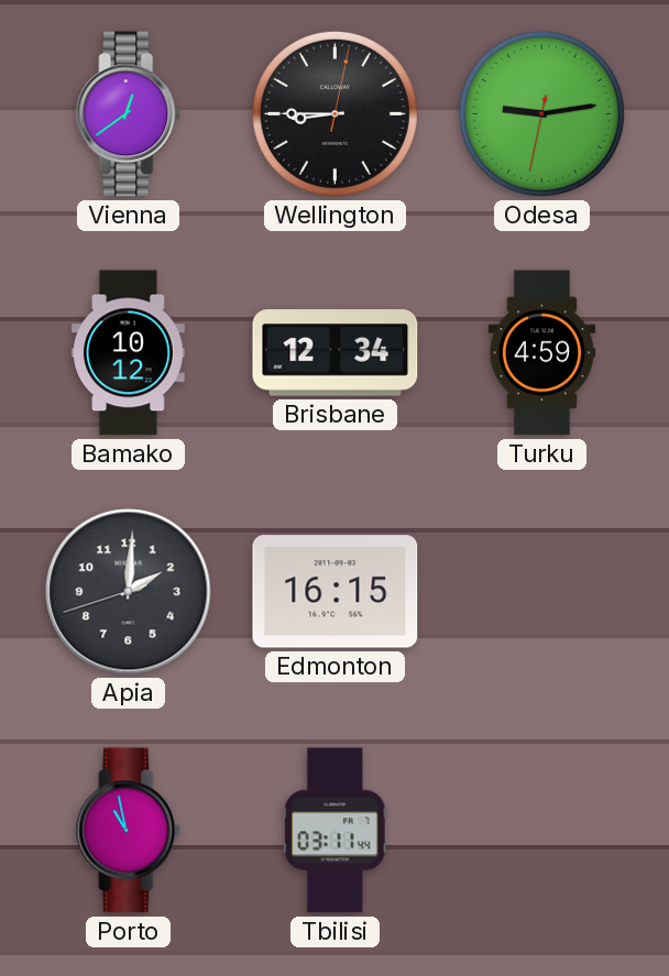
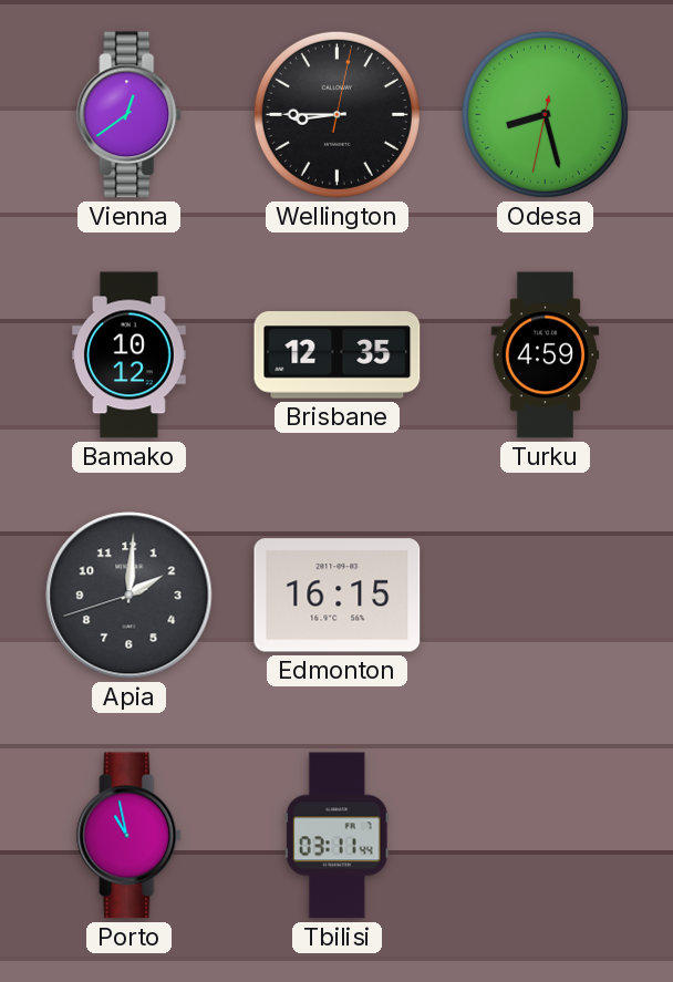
Odesa: 9:13 -> 8:27 (545, 114)
Brisbane: 12:34 -> 12:35 (338, 355)
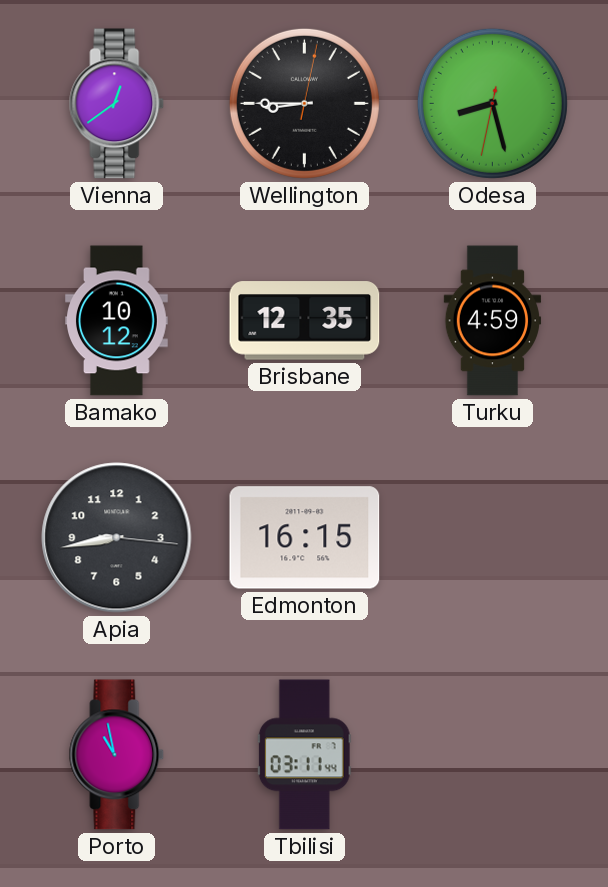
Apia: 2:00 -> 8:43 (117, 538)
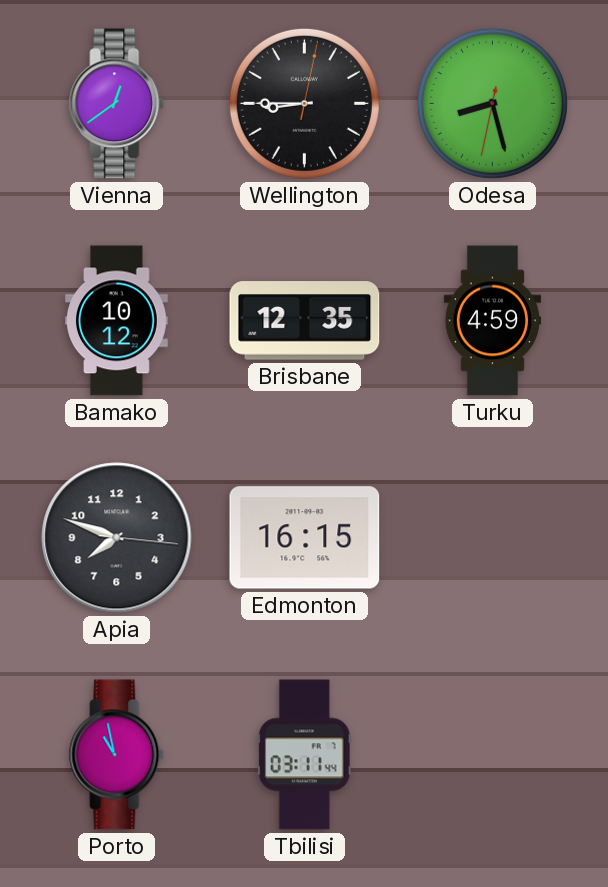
Apia: 8:43 -> 7:48 (117, 538)
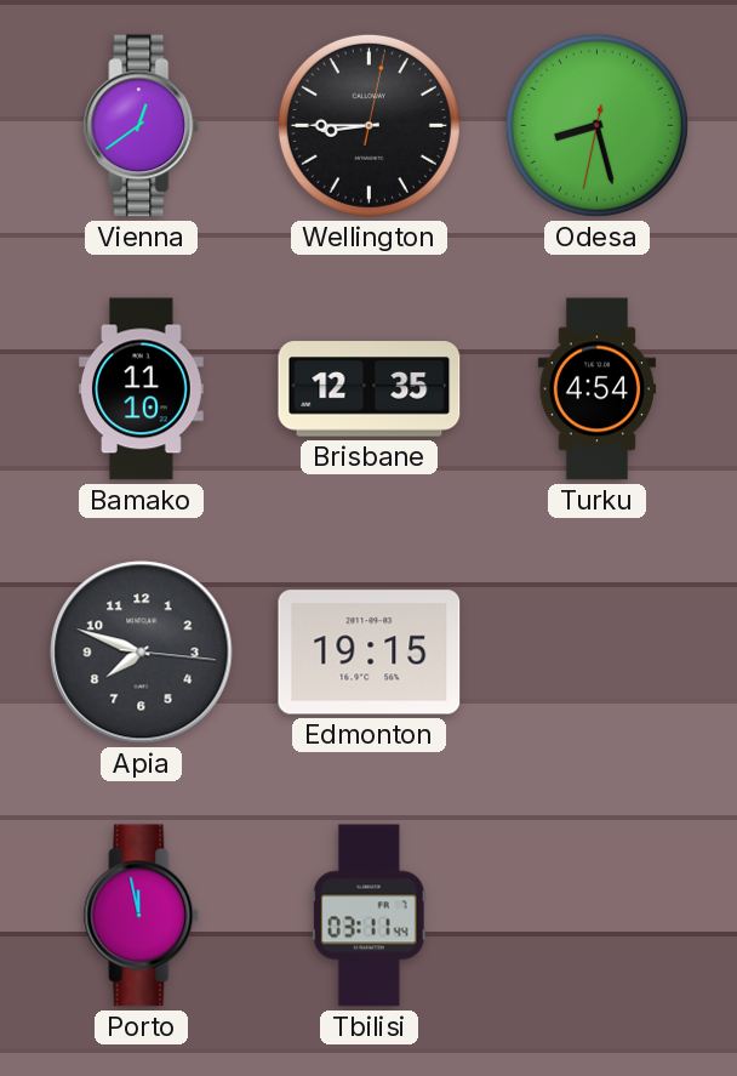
Bamako: 10:12 -> 11:10 (142, 389)
Turku: 4:59 -> 4:54 (598, 389)
Edmonton: 16:15 -> 19:15 (370, 653)
Porto: 10:58 -> 11:58 (142, 916)
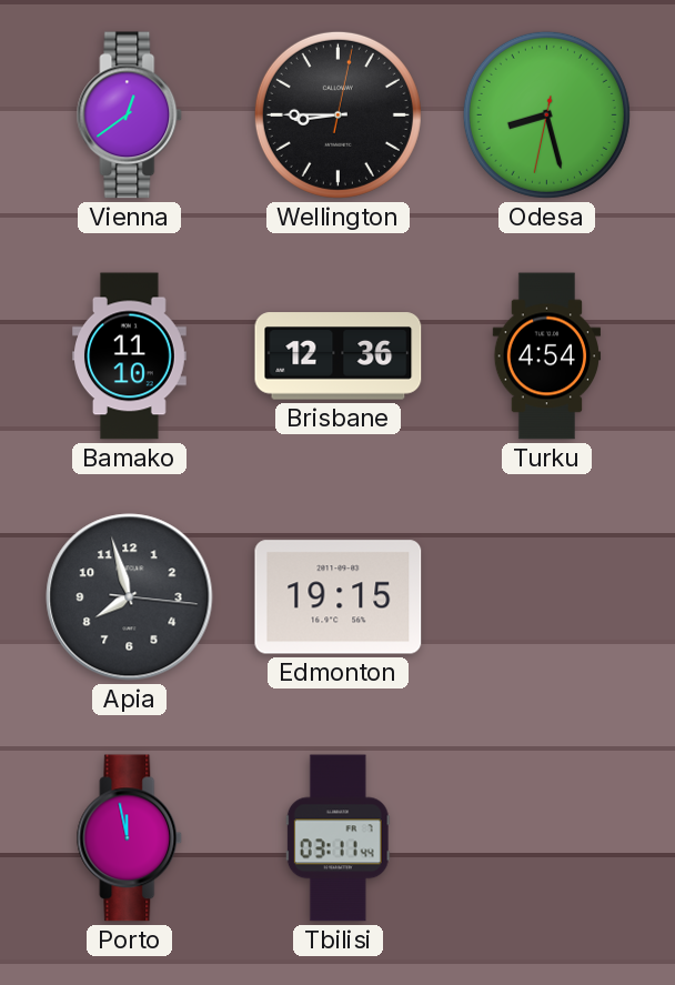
Brisbane: 12:35 -> 12:36 (339, 356)
Apia: 7:48 -> 7:57 (130, 597)
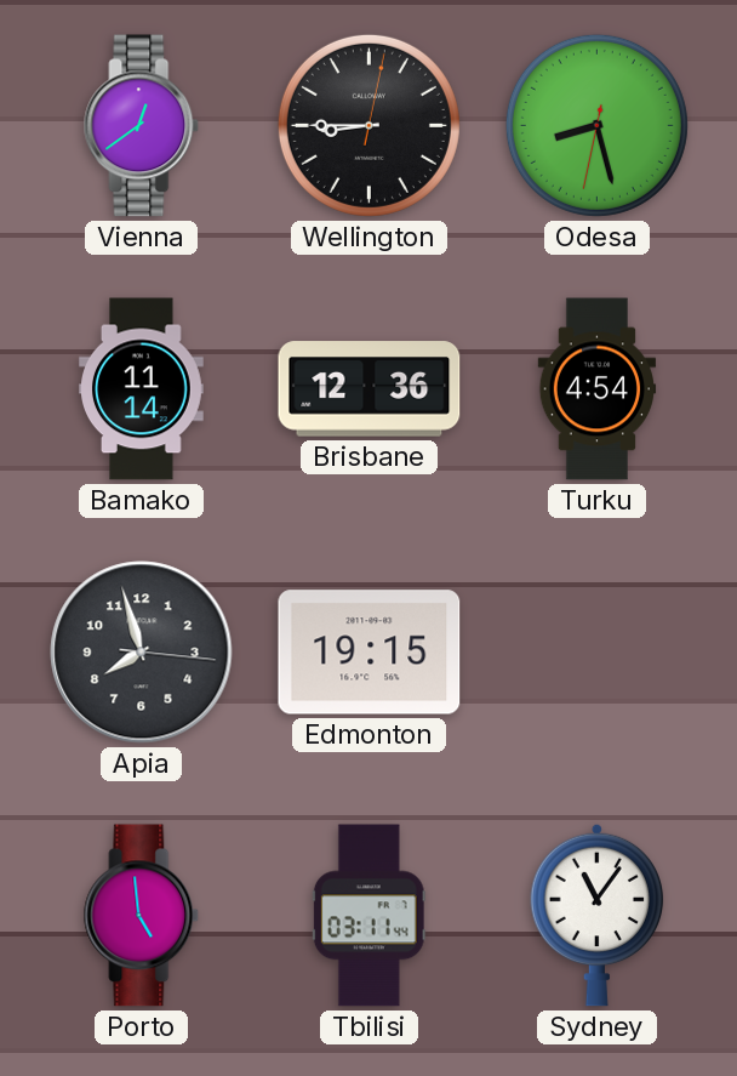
Bamako: 11:10 -> 11:14 (142, 389)
Porto: 11:58 -> 4:59 (142, 916)
Sydney: none -> 11:06 (598, 915)
